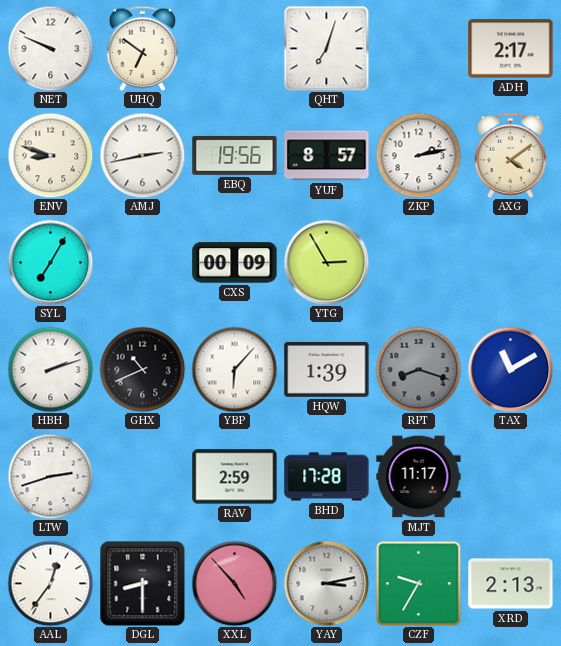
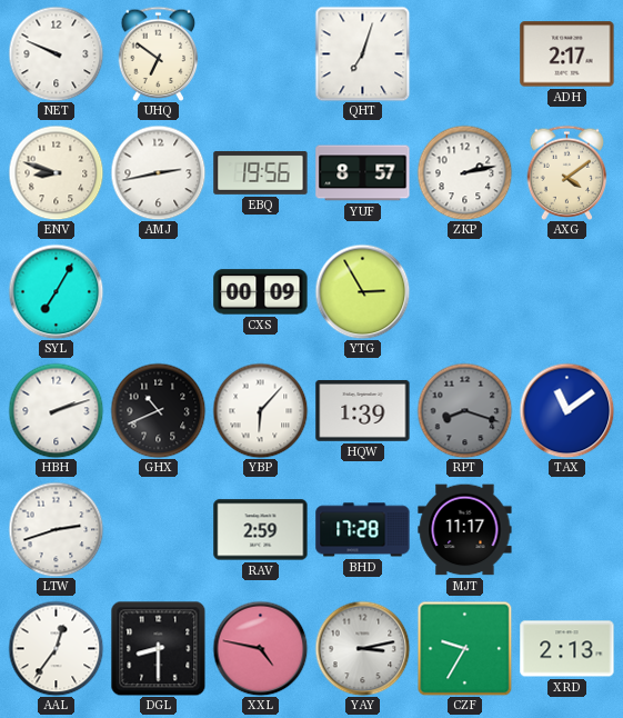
TAX: 11:10 -> 11:09 (566, 410)
XXL: 4:53 -> 4:47 (260, 648)
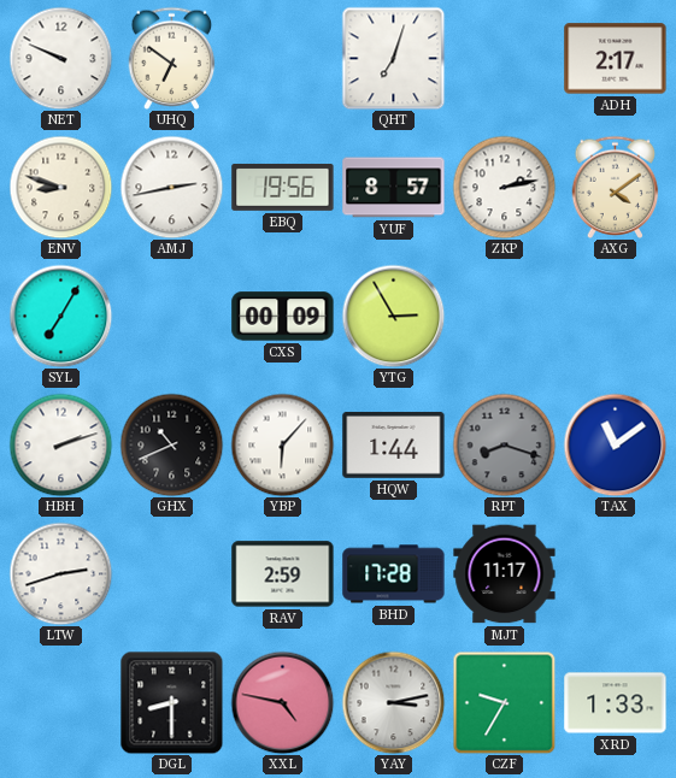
HQW: 1:39 -> 1:44 (394, 446)
AAL: 12:36 -> none (56, 648)
XRD: 2:13 -> 1:33 (616, 703)
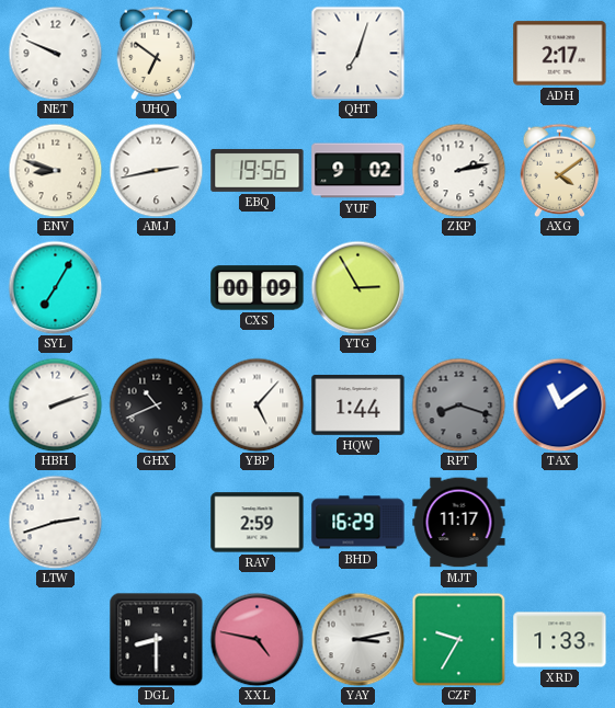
YUF: 8:57 -> 9:02 (358, 171)
YBP: 6:07 -> 5:07 (257, 404)
BHD: 17:28 -> 16:29 (358, 523)
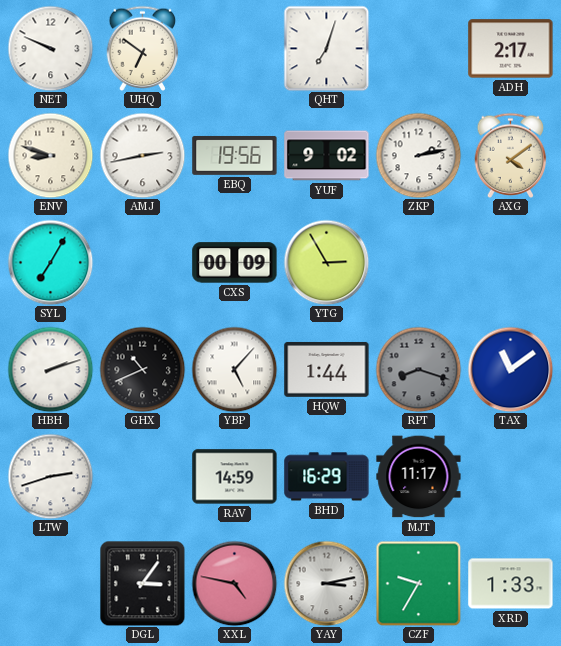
RAV: 2:59 -> 14:59 (235, 477)
DGL: 8:30 -> 3:06 (142, 583)
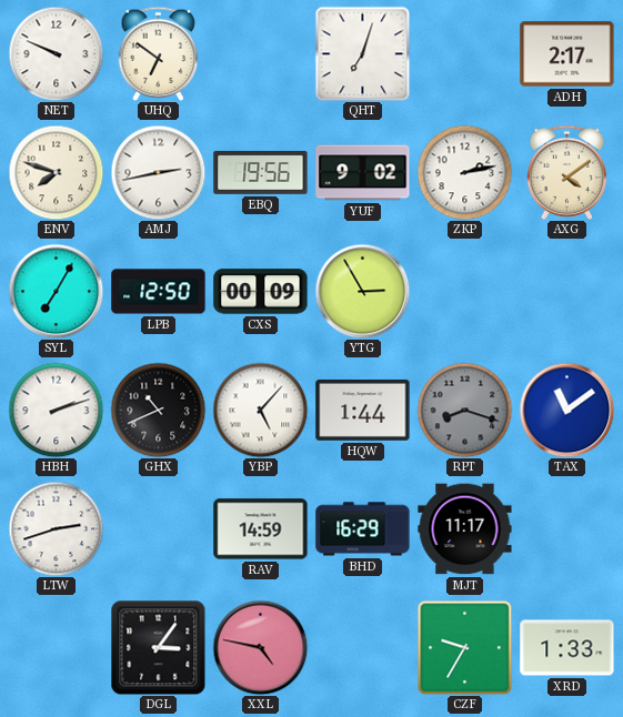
ENV: 8:48 -> 7:48 (56, 172)
LPB: none -> 12:50 (159, 292)
YAY: 3:13 -> none (326, 583)
